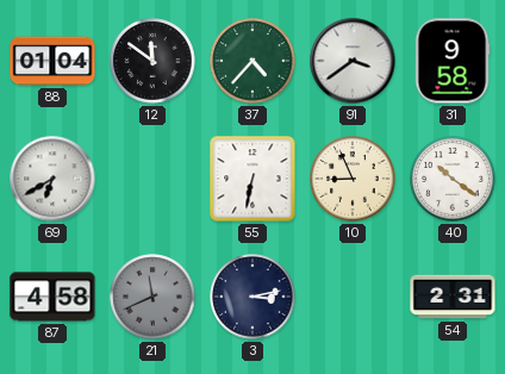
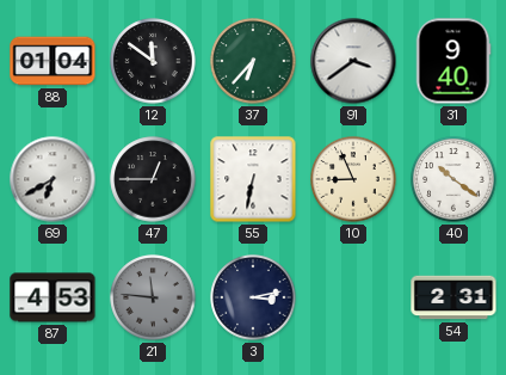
37: 4:37 -> 6:37 (253, 61)
31: 9:58 -> 9:40 (453, 61)
47: none -> 12:45 (153, 179)
87: 4:58 -> 4:53 (53, 297)
21: 11:41 -> 11:46 (153, 297)
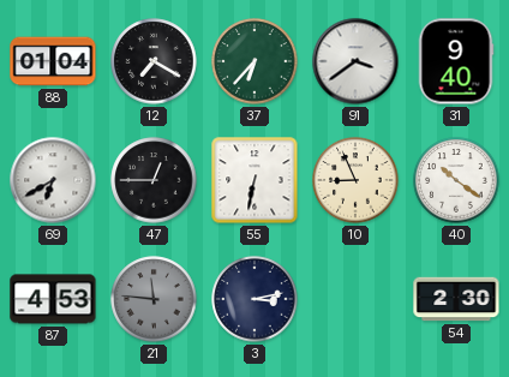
12: 11:51 -> 7:20 (154, 61)
54: 2:31 -> 2:30 (456, 299)
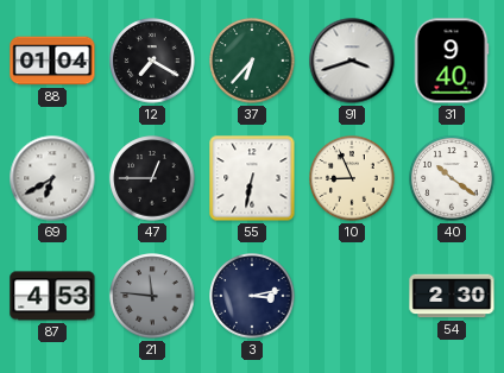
91: 3:39 -> 3:42 (352, 61)
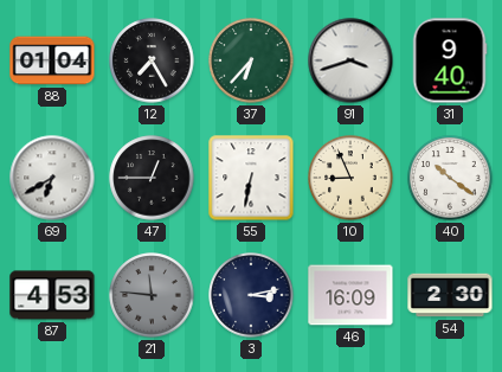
12: 7:20 -> 7:25 (152, 60)
46: none -> 16:09 (350, 295)
